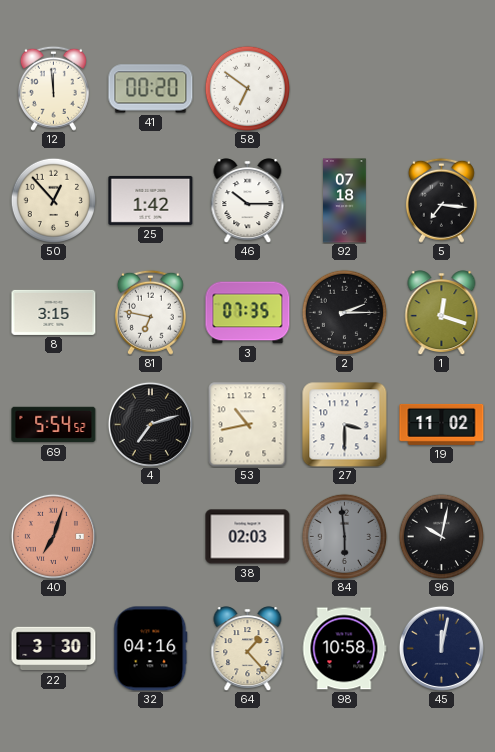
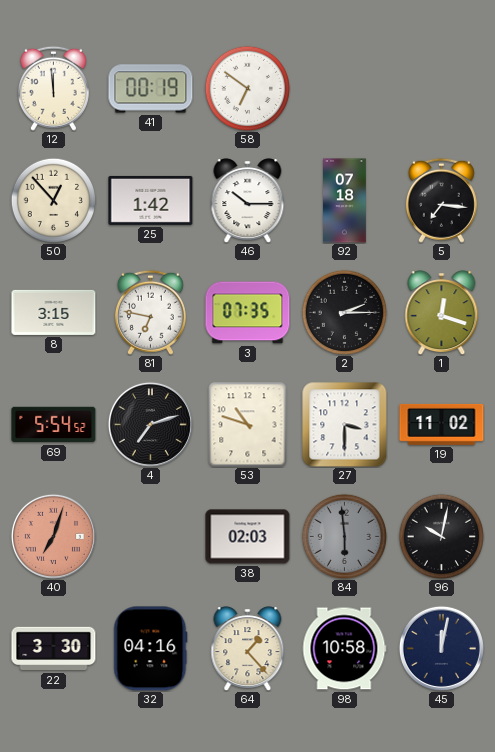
41: 00:20 -> 00:19 (151, 89)
53: 10:43 -> 10:48 (248, 425)
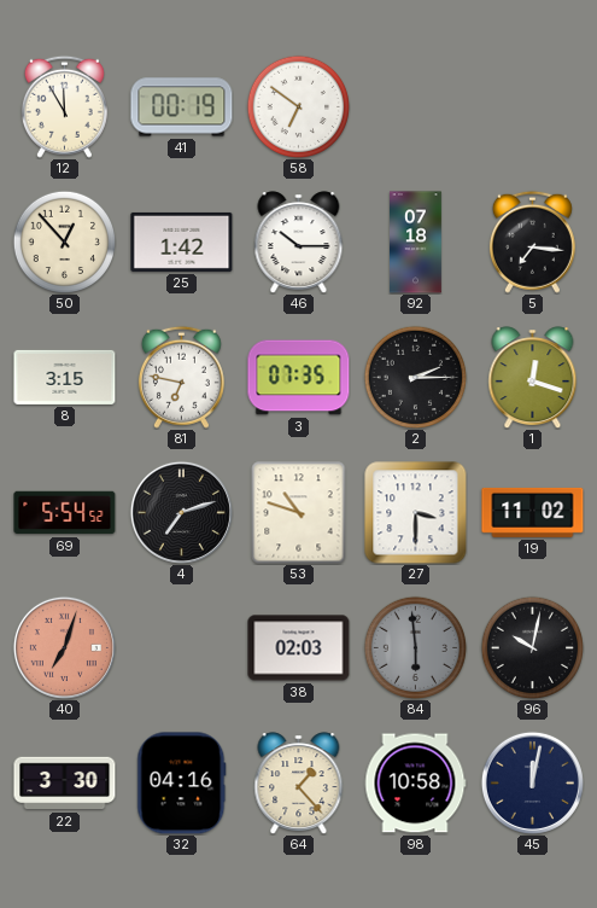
12: 11:59 -> 11:55 (64, 106)
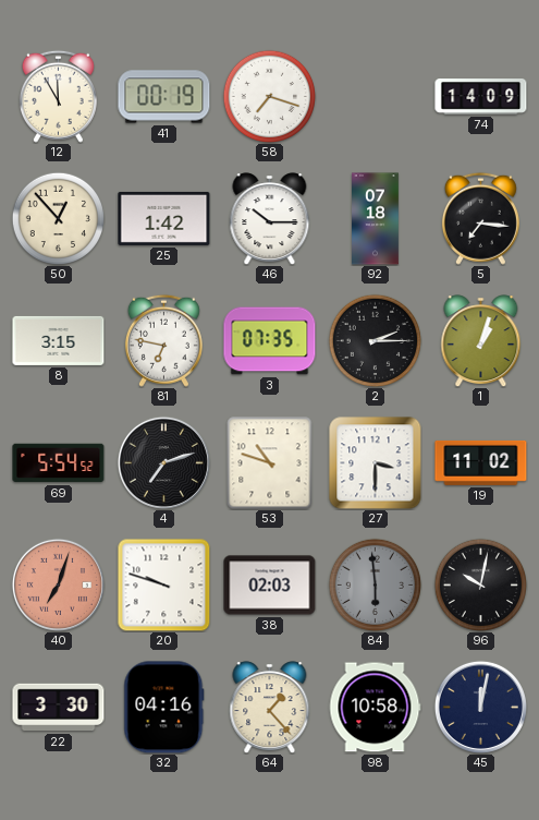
58: 6:51 -> 7:18 (269, 96)
74: none -> 14:09 (481, 97)
1: 12:18 -> 1:03 (481, 341)
20: none -> 9:48 (164, 586)
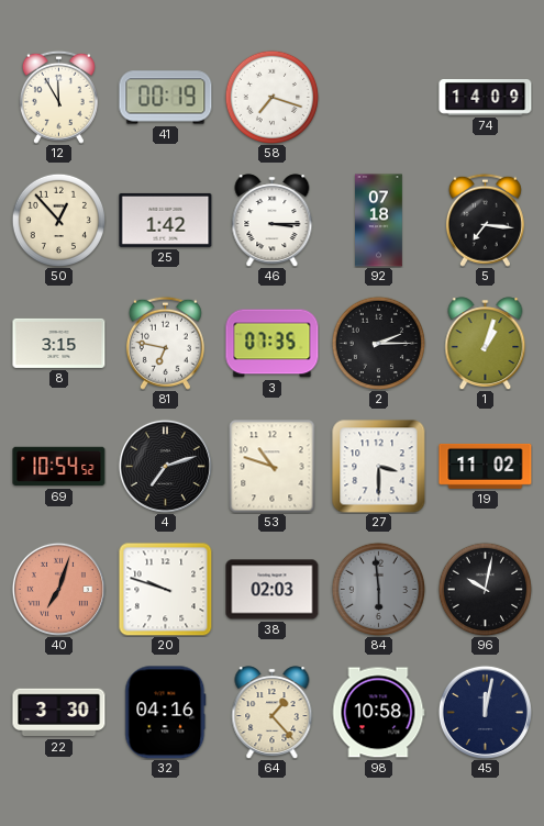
46: 10:15 -> 3:15 (273, 221)
69: 5:54 -> 10:54 (59, 467)
